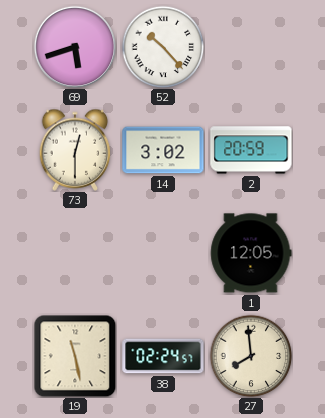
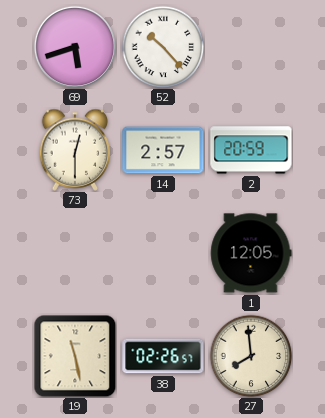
14: 3:02 -> 2:57 (163, 150)
38: 02:24 -> 02:26 (163, 356)
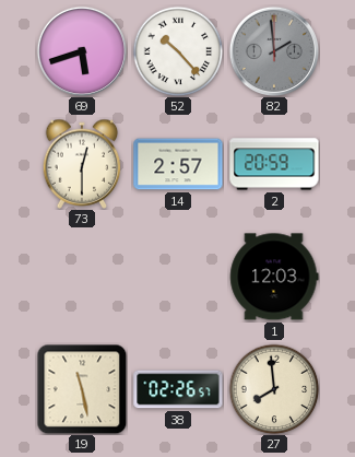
82: none -> 1:59 (273, 50)
1: 12:05 -> 12:03 (274, 277)
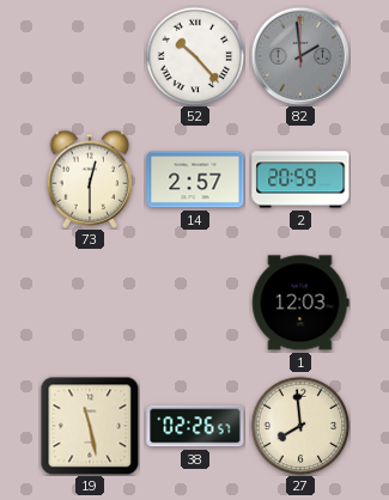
69: 5:42 -> none (81, 50)
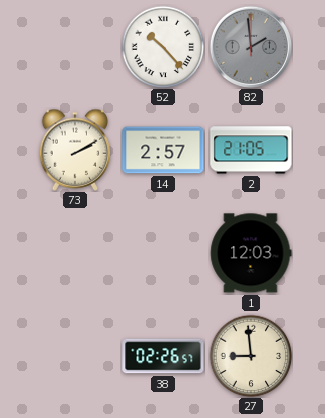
73: 12:30 -> 2:10 (75, 150)
2: 20:59 -> 21:05 (251, 150)
19: 11:28 -> none (90, 426)
27: 7:59 -> 8:59 (251, 356)
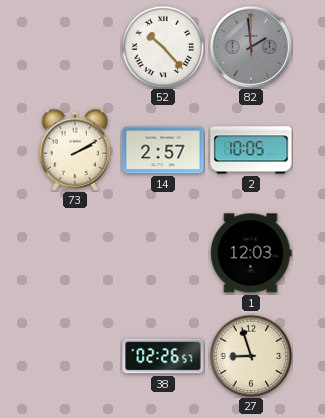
2: 21:05 -> 10:05 (251, 150)
27: 8:59 -> 8:57 (251, 356)
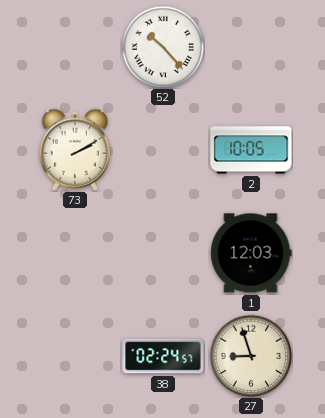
82: 1:59 -> none (250, 46)
14: 2:57 -> none (163, 150)
38: 02:26 -> 02:24 (163, 356)
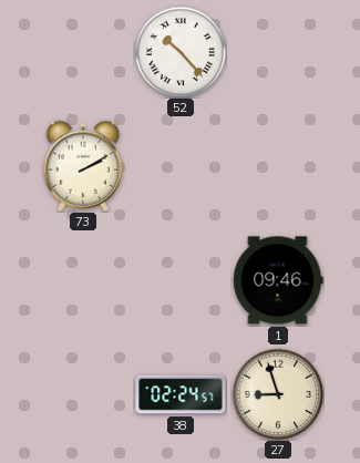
2: 10:05 -> none (251, 150)
1: 12:03 -> 09:46 (278, 280)
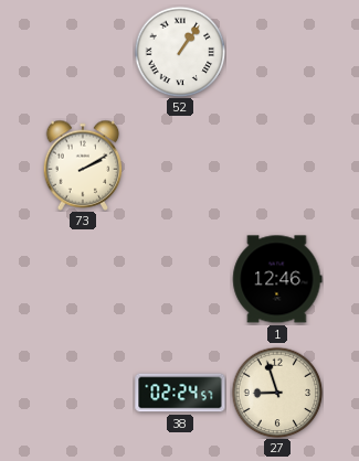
52: 10:23 -> 1:06 (180, 52)
1: 09:46 -> 12:46 (277, 279)
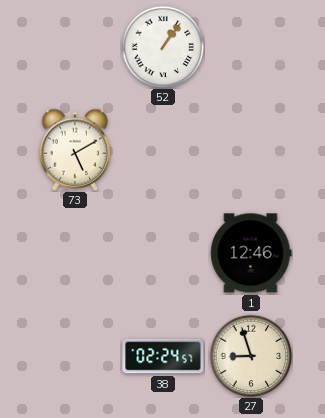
73: 2:10 -> 5:10 (75, 150)
